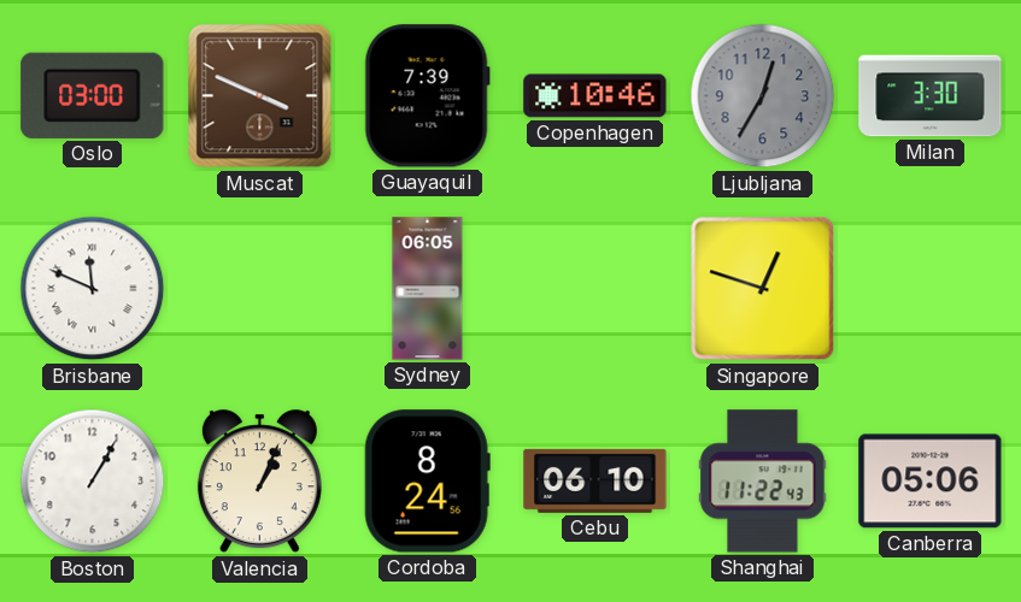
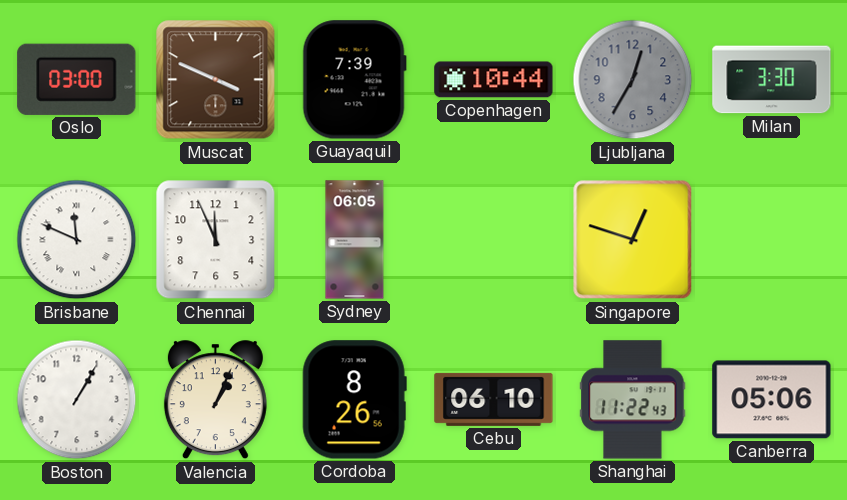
Copenhagen: 10:46 -> 10:44 (494, 80)
Chennai: none -> 11:56 (216, 240)
Cordoba: 8:24 -> 8:26 (354, 400)
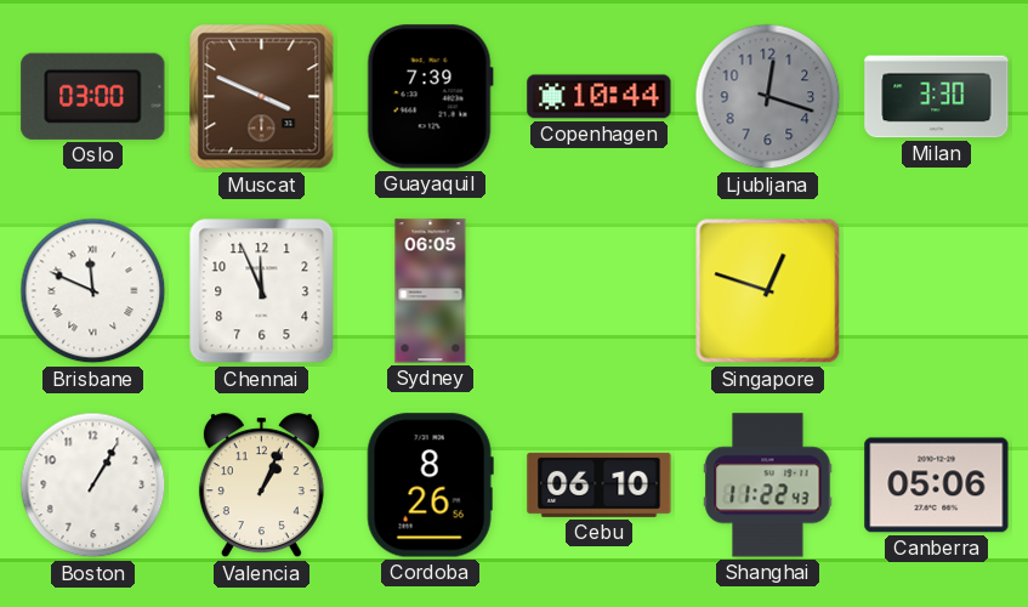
Ljubljana: 12:35 -> 12:18 (768, 97)
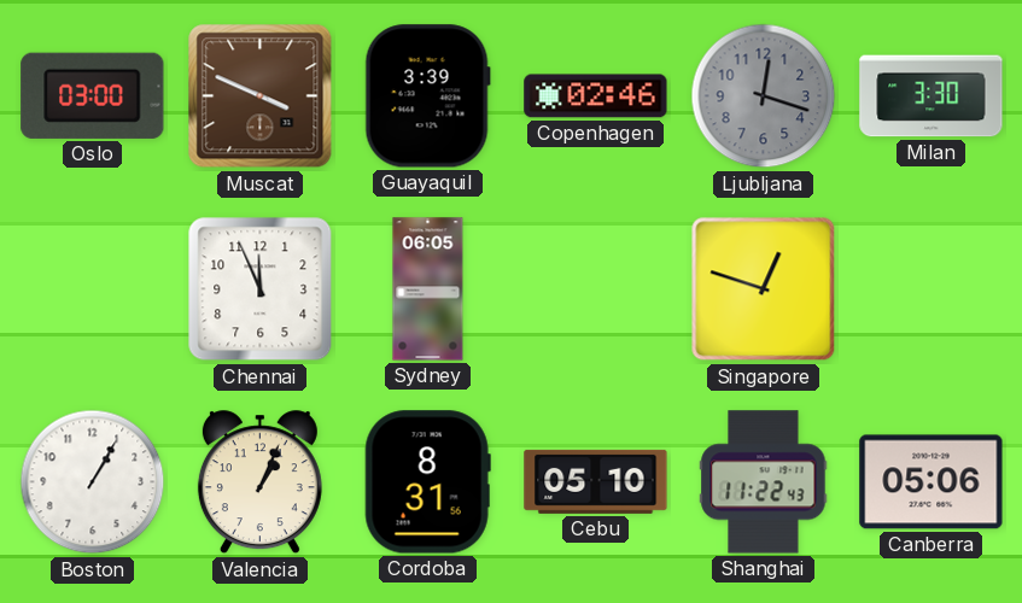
Guayaquil: 7:39 -> 3:39 (427, 96)
Copenhagen: 10:44 -> 02:46 (596, 96)
Brisbane: 11:49 -> none (93, 291)
Cordoba: 8:26 -> 8:31 (427, 482)
Cebu: 06:10 -> 05:10 (596, 481)
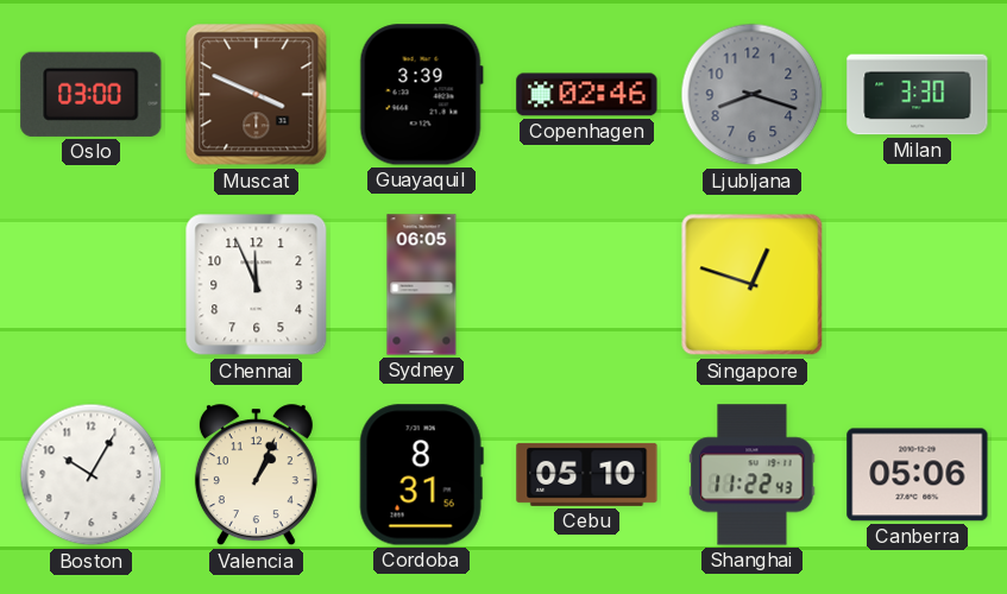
Ljubljana: 12:18 -> 8:18 (753, 95)
Boston: 1:05 -> 10:05 (92, 475)
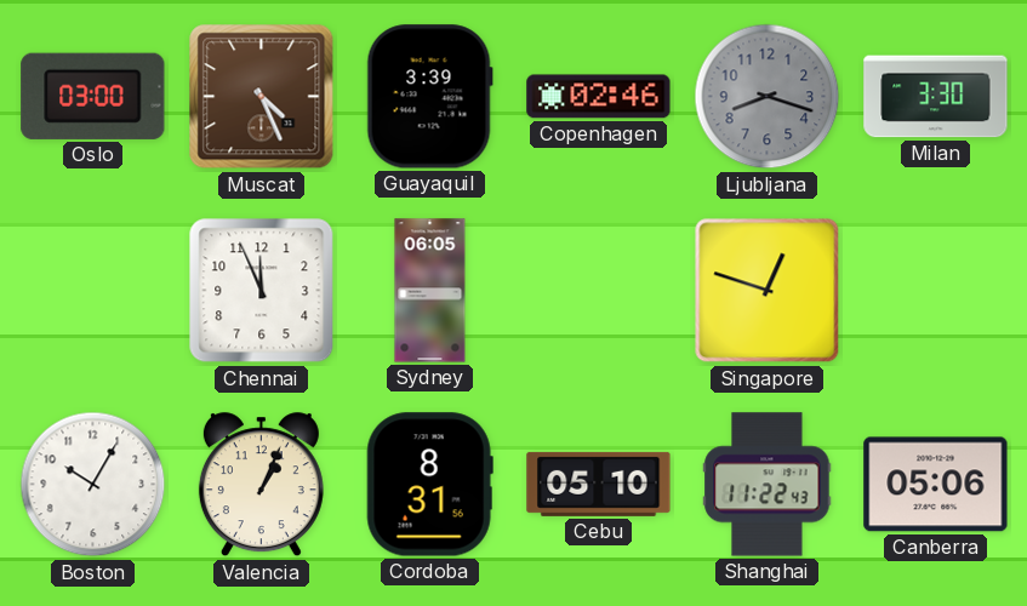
Muscat: 3:49 -> 4:26 (262, 97)
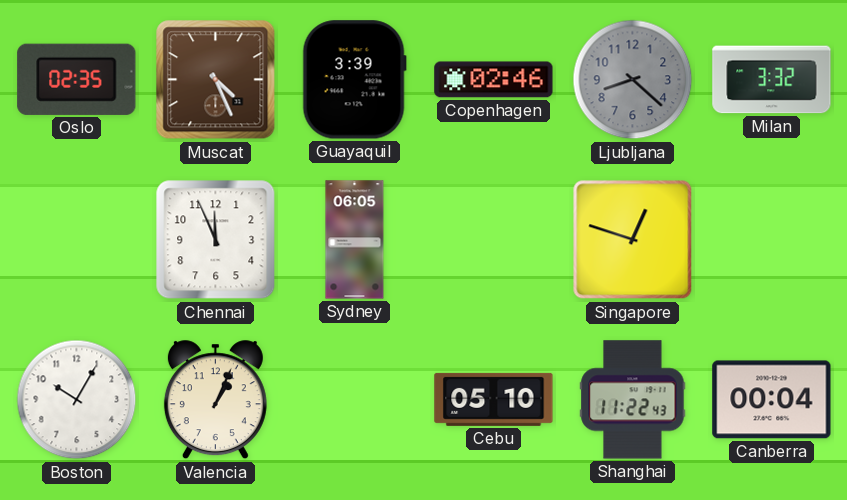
Oslo: 03:00 -> 02:35 (77, 79)
Ljubljana: 8:18 -> 8:22 (633, 80)
Milan: 3:30 -> 3:32 (772, 80)
Cordoba: 8:31 -> none (429, 485)
Canberra: 05:06 -> 00:04 (772, 400)
